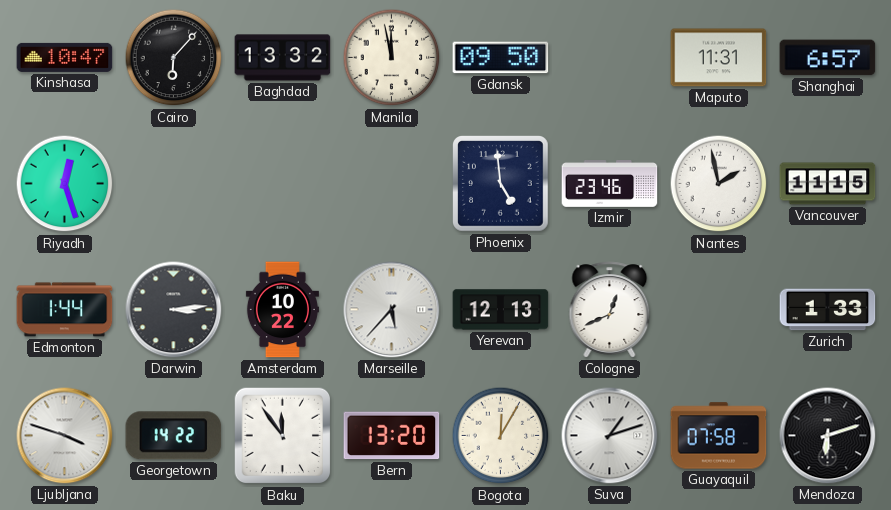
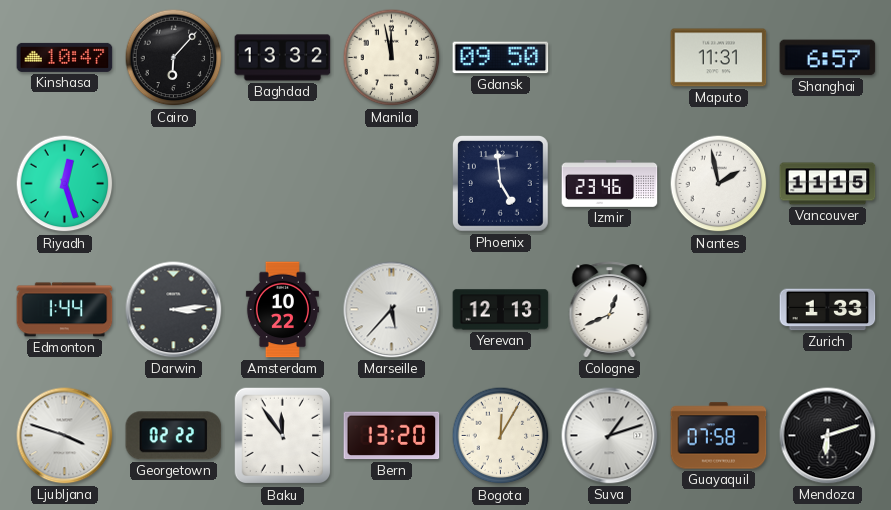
Georgetown: 14:22 -> 02:22 (174, 436)
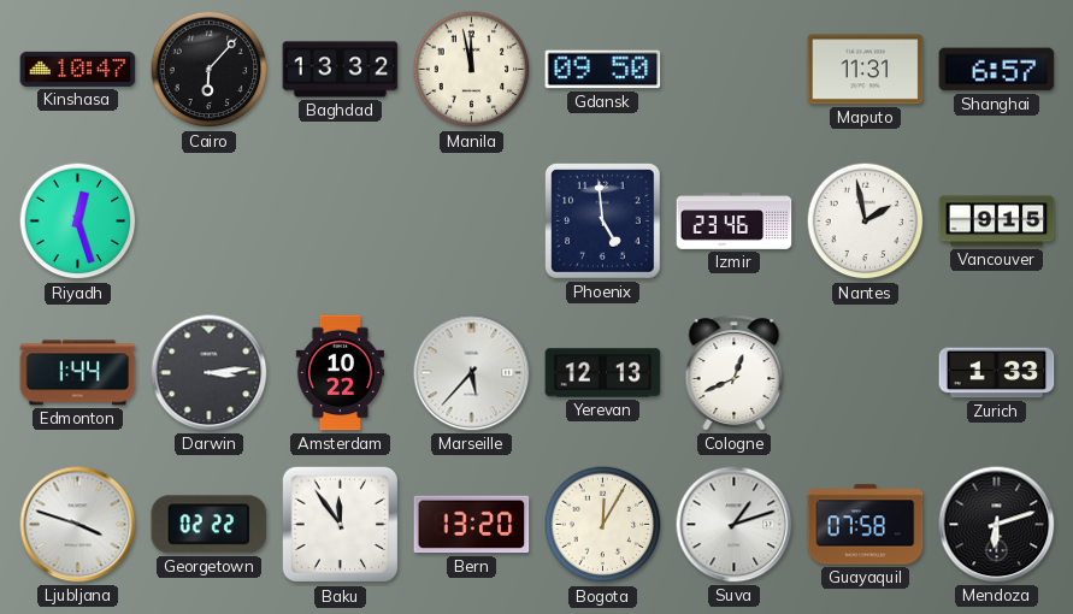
Vancouver: 11:15 -> 9:15 (997, 222)
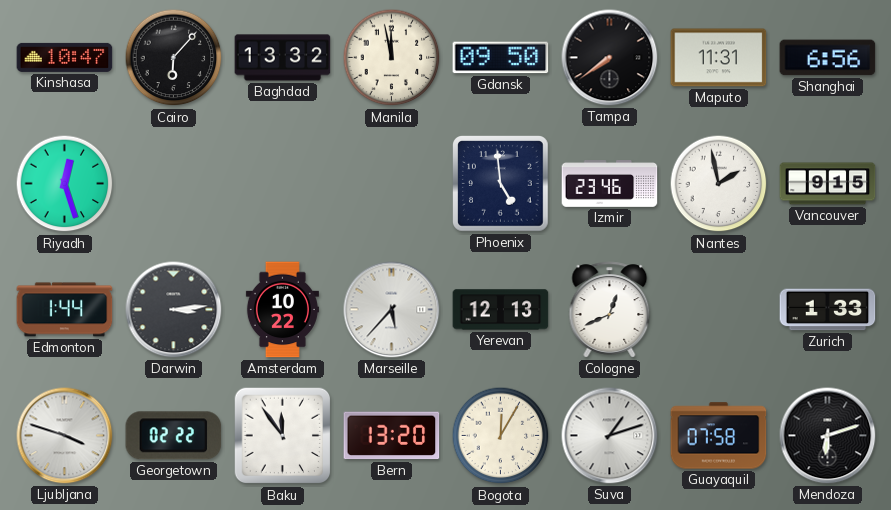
Tampa: none -> 7:39 (610, 58)
Shanghai: 6:57 -> 6:56 (828, 58)
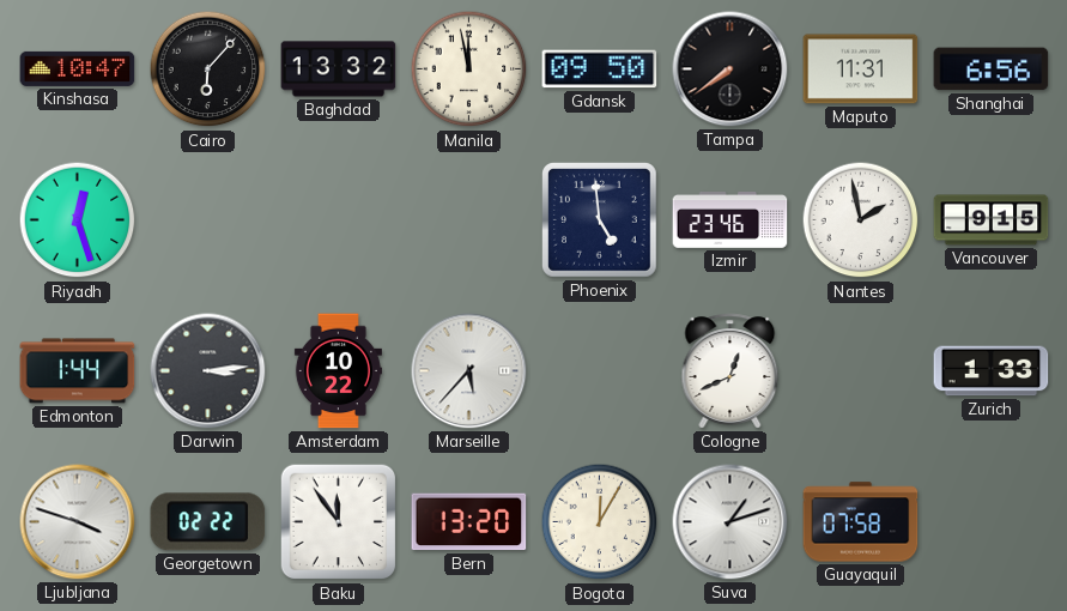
Yerevan: 12:13 -> none (501, 310)
Mendoza: 6:12 -> none (828, 436)
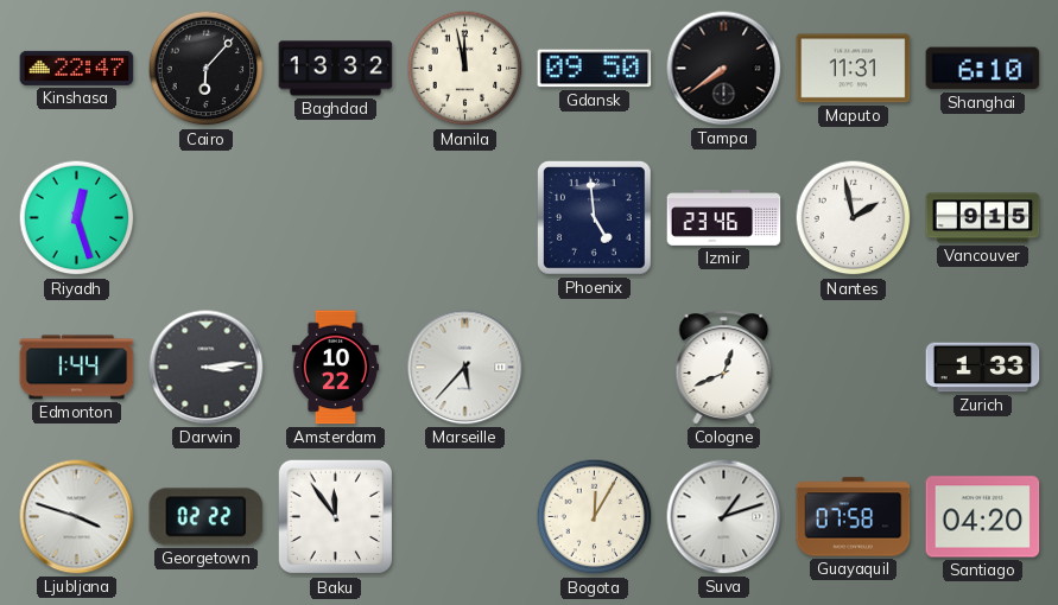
Kinshasa: 10:47 -> 22:47 (77, 68)
Shanghai: 6:56 -> 6:10 (983, 69)
Bern: 13:20 -> none (469, 522)
Santiago: none -> 04:20 (983, 517)
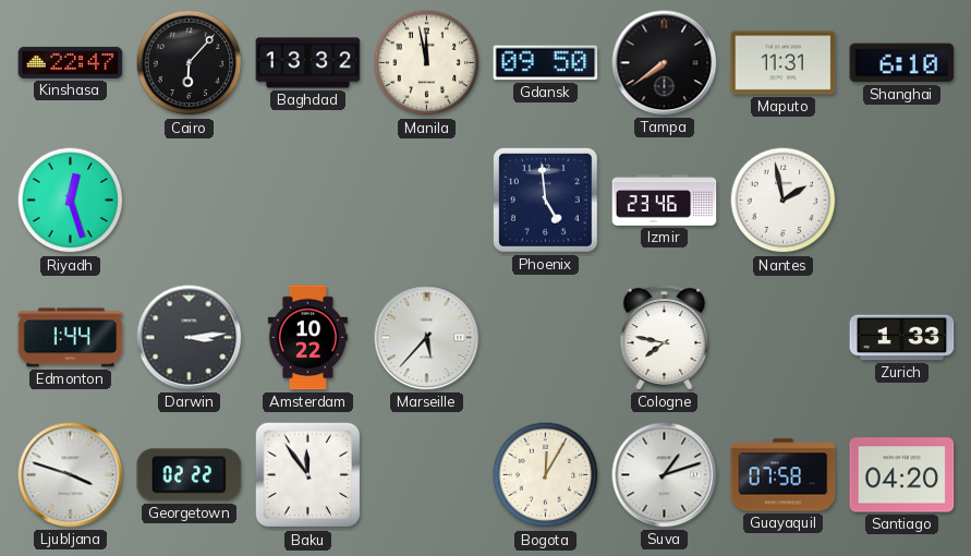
Vancouver: 9:15 -> none (983, 218)
Cologne: 12:41 -> 7:47 (665, 338)
